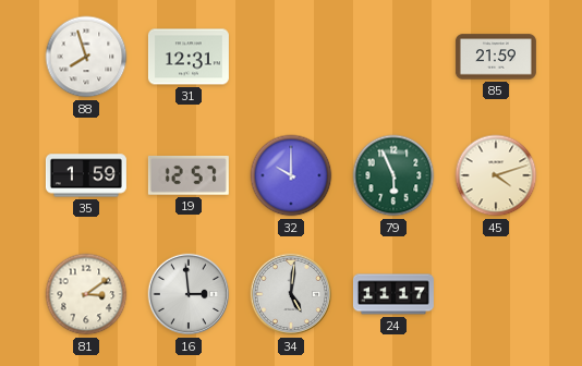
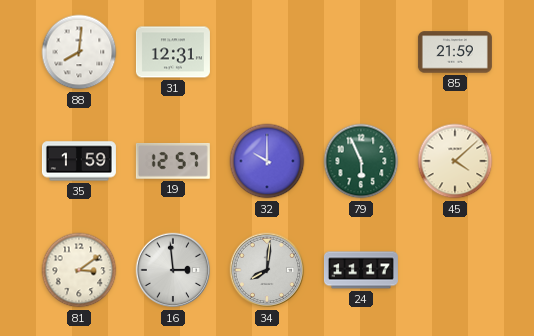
88: 7:57 -> 8:01 (79, 52)
45: 4:12 -> 4:08 (455, 161)
34: 5:01 -> 8:01 (267, 270)
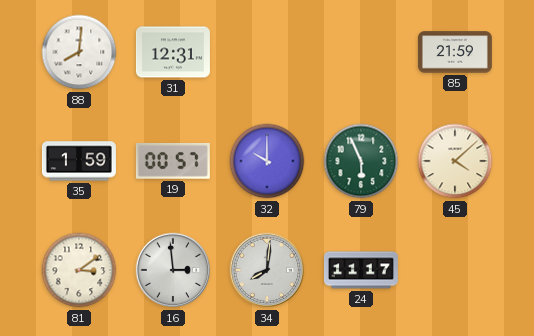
19: 12:57 -> 00:57 (173, 161)
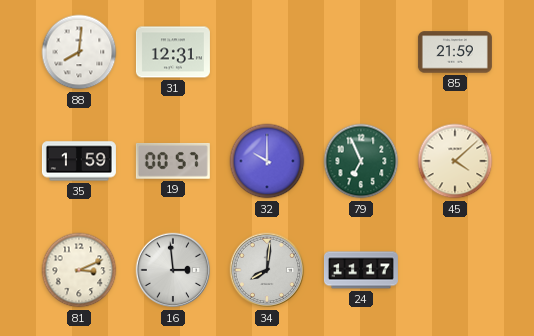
79: 5:56 -> 6:56 (361, 161)
81: 3:09 -> 3:11 (79, 270)
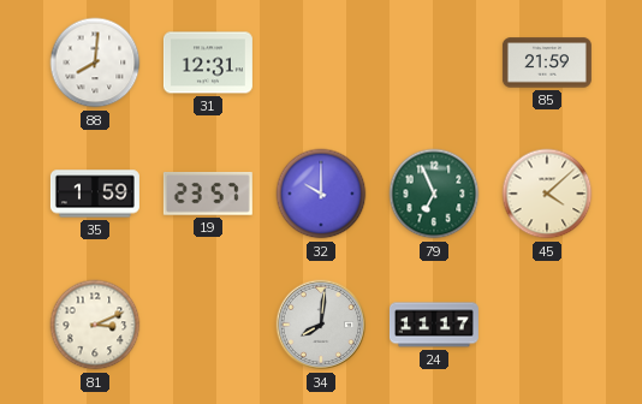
19: 00:57 -> 23:57 (208, 194)
16: 2:59 -> none (173, 270)
